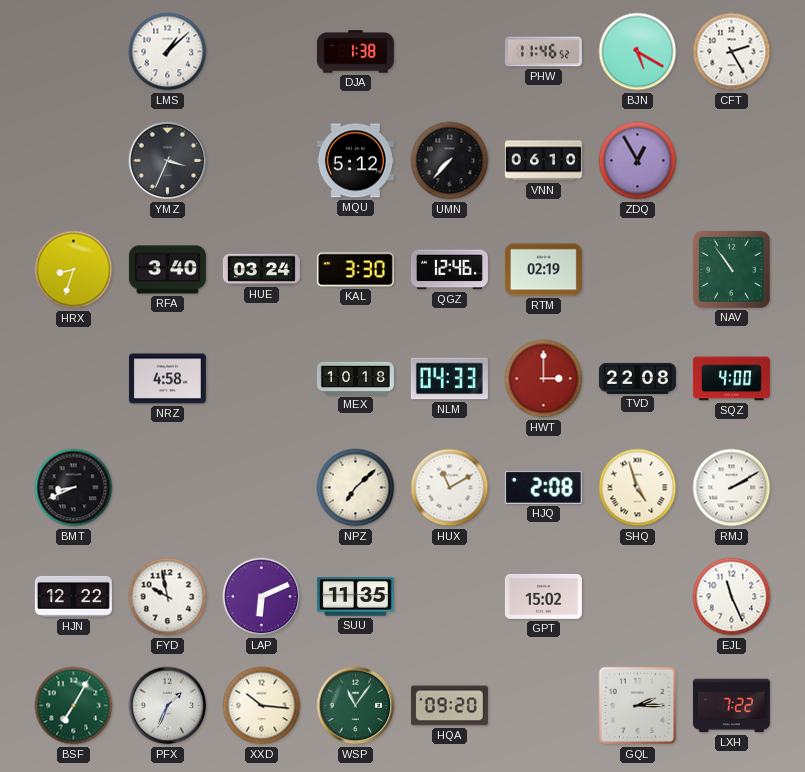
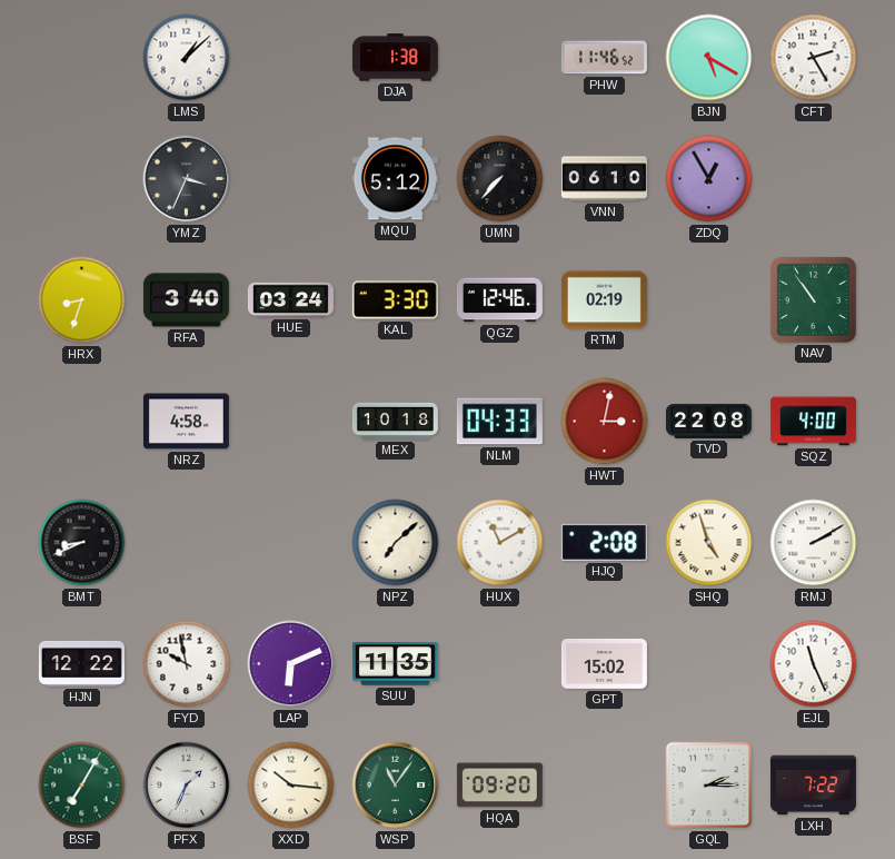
HWT: 3:00 -> 3:02 (605, 422)
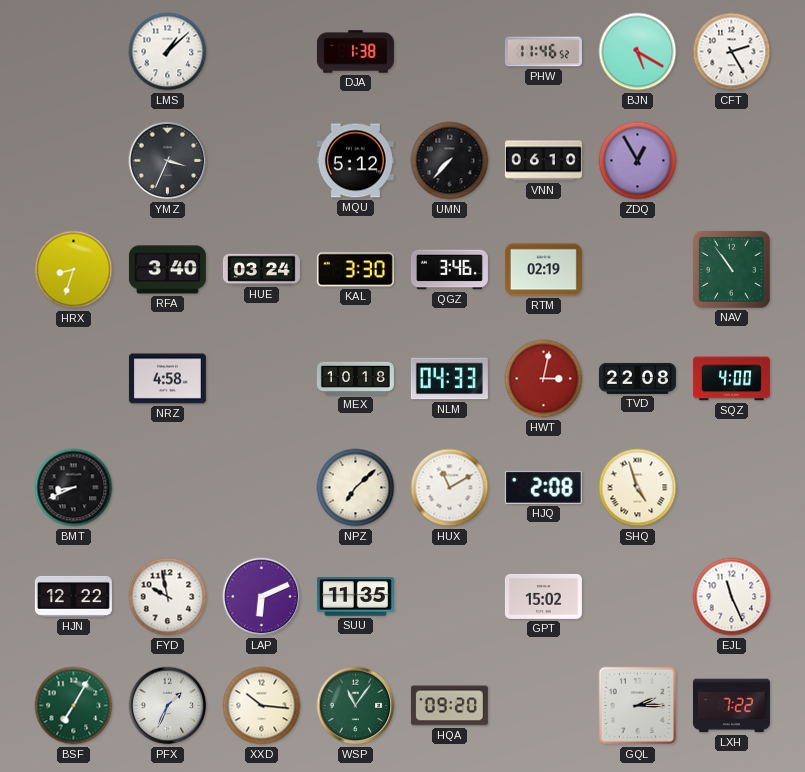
QGZ: 12:46 -> 3:46 (449, 270)
RMJ: 2:10 -> none (814, 543)
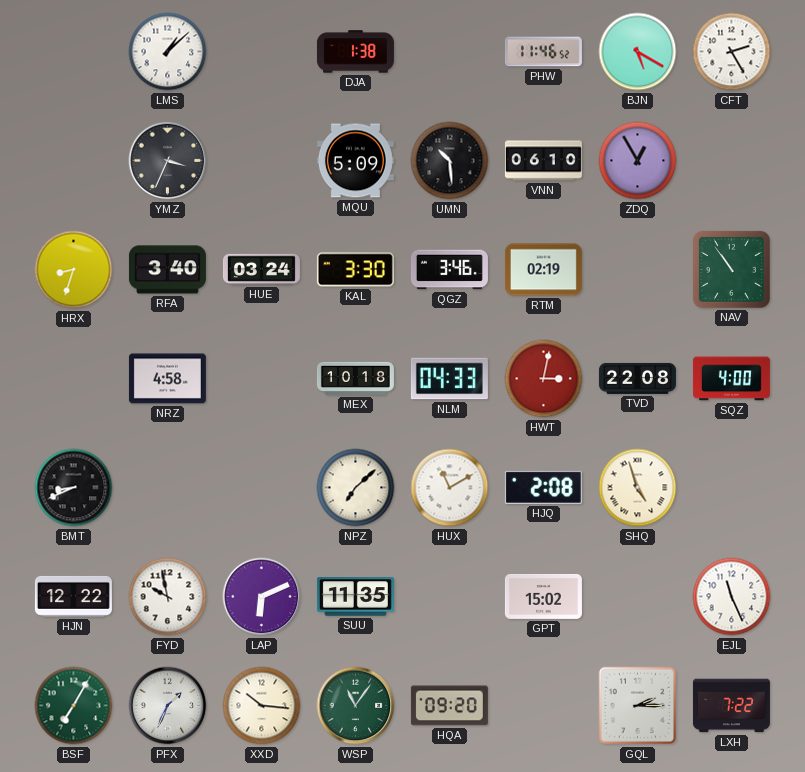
MQU: 5:12 -> 5:09 (355, 161)
UMN: 7:37 -> 10:29 (450, 161)
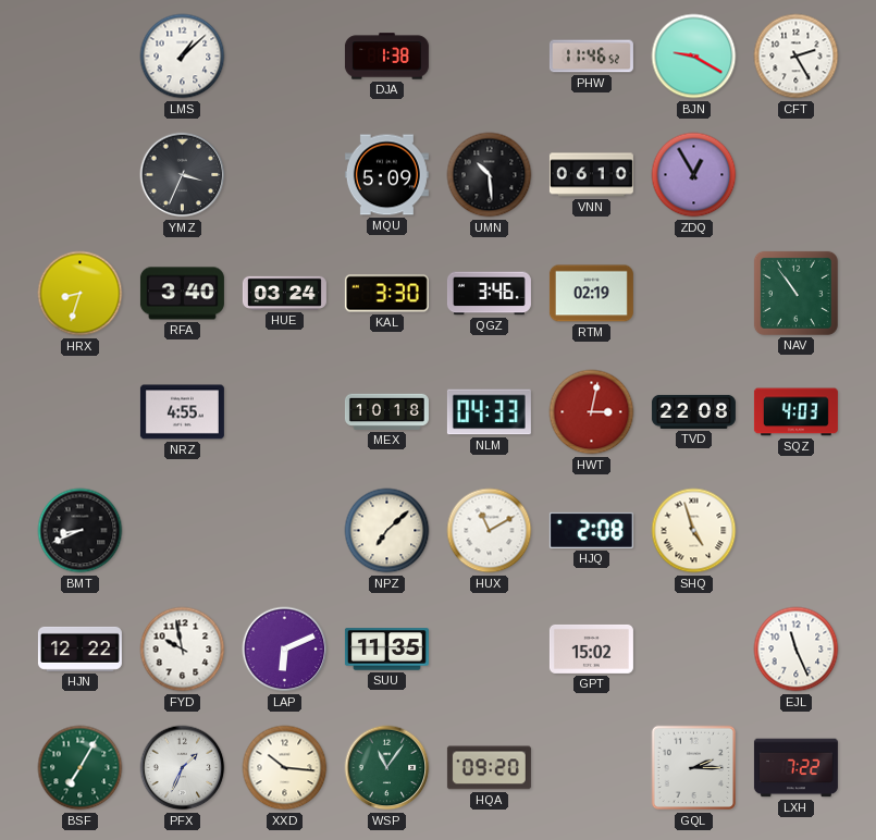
BJN: 5:20 -> 9:20 (694, 57)
NRZ: 4:58 -> 4:55 (182, 412)
SQZ: 4:00 -> 4:03 (795, 412)
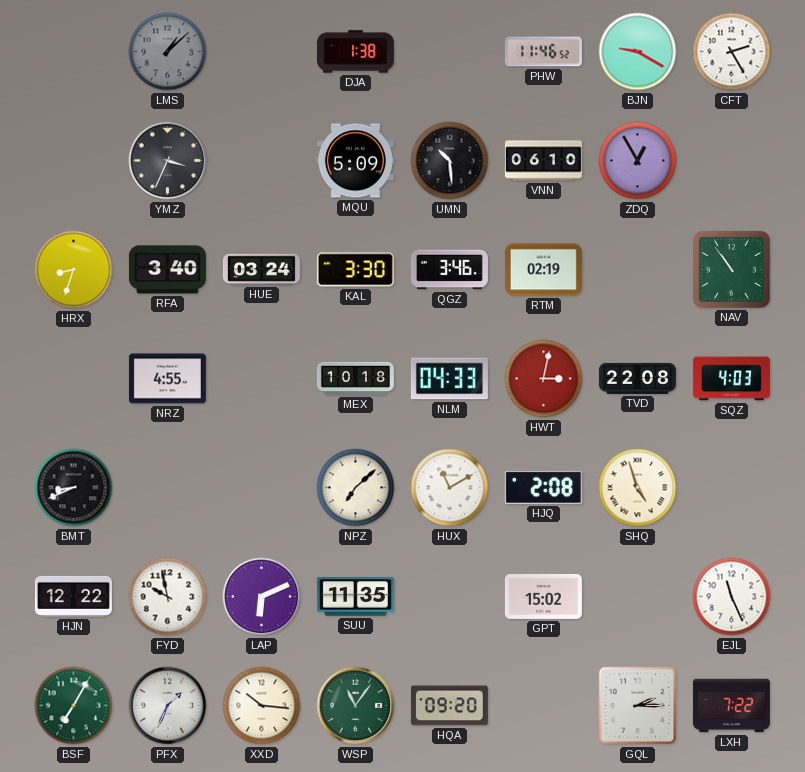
LMS dial: white -> grey (168, 52)
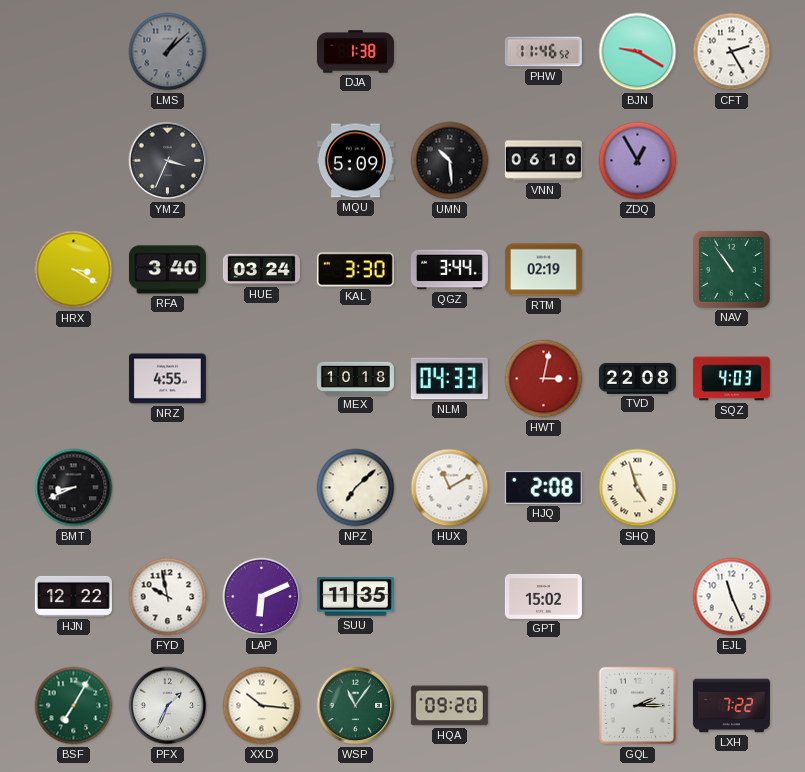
HRX: 8:33 -> 3:20 (74, 270)
QGZ: 3:46 -> 3:44 (449, 270)
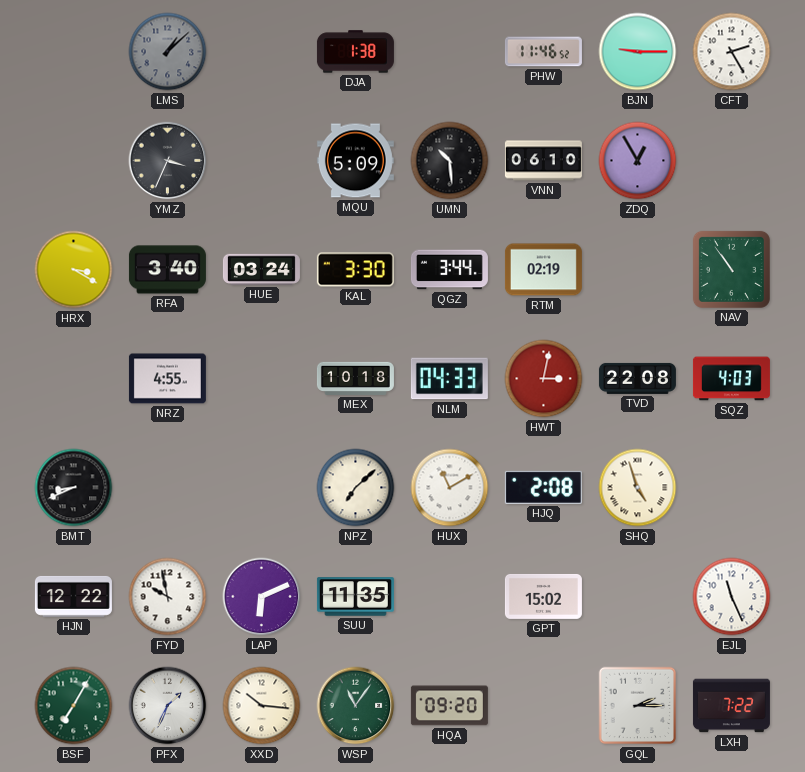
BJN: 9:20 -> 9:15 (638, 52)
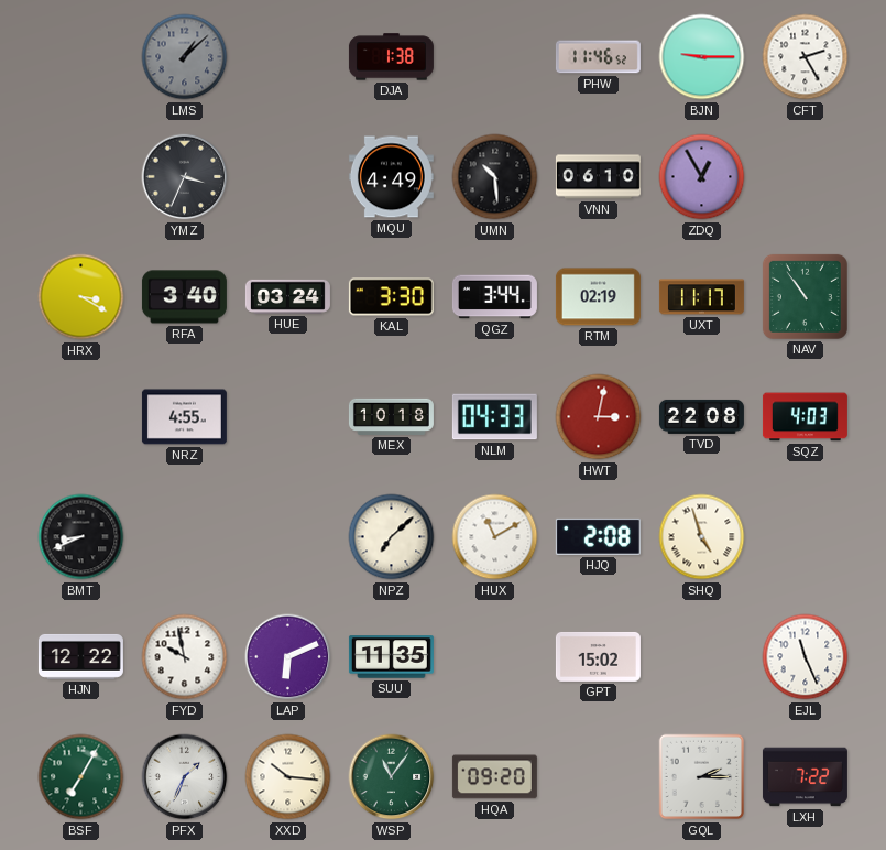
MQU: 5:09 -> 4:49 (391, 177)
UXT: none -> 11:17 (701, 297)
